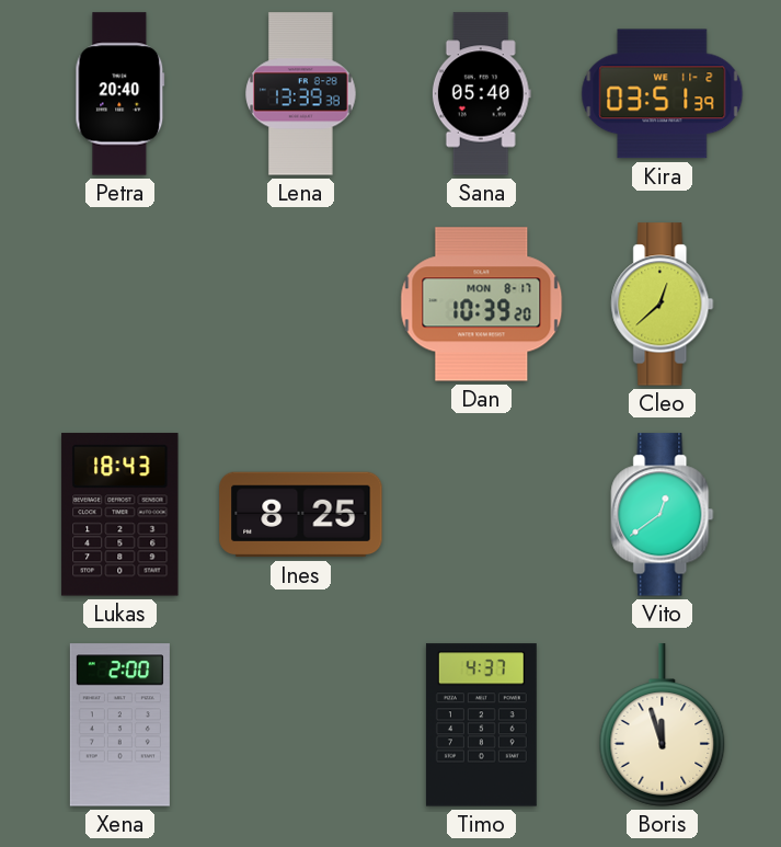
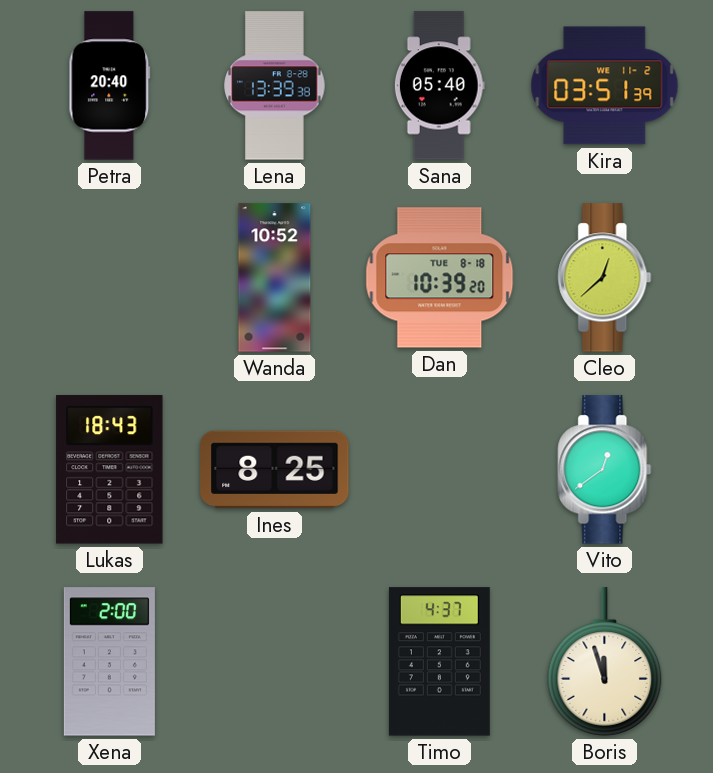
Wanda: none -> 10:52 (275, 278)
Dan date: MON 8-17 -> TUE 8-18 (440, 278)
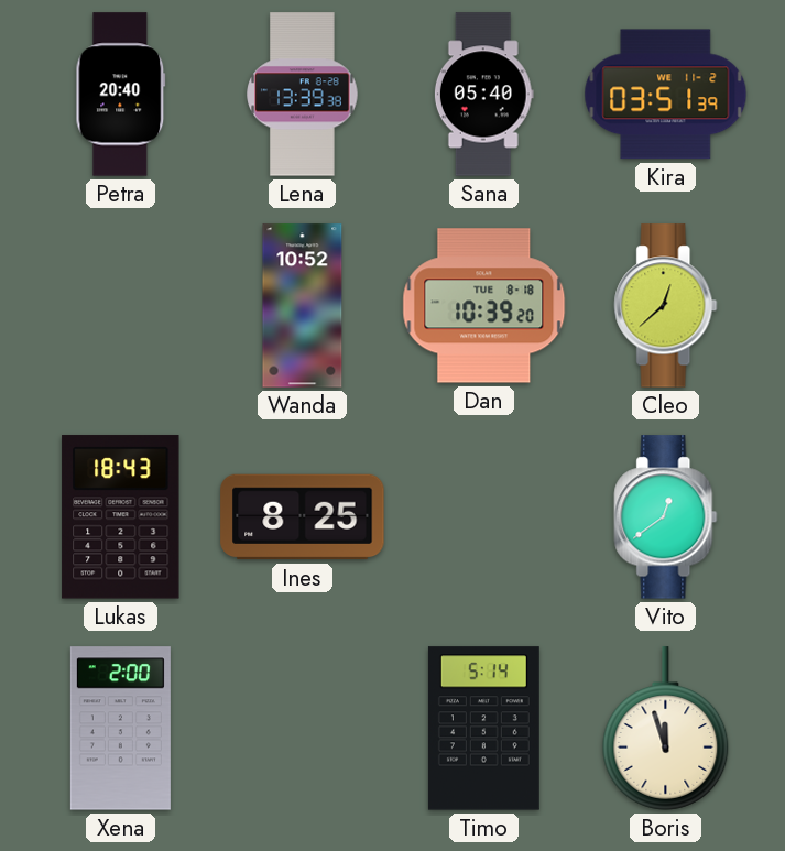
Timo: 4:37 -> 5:14 (483, 729)
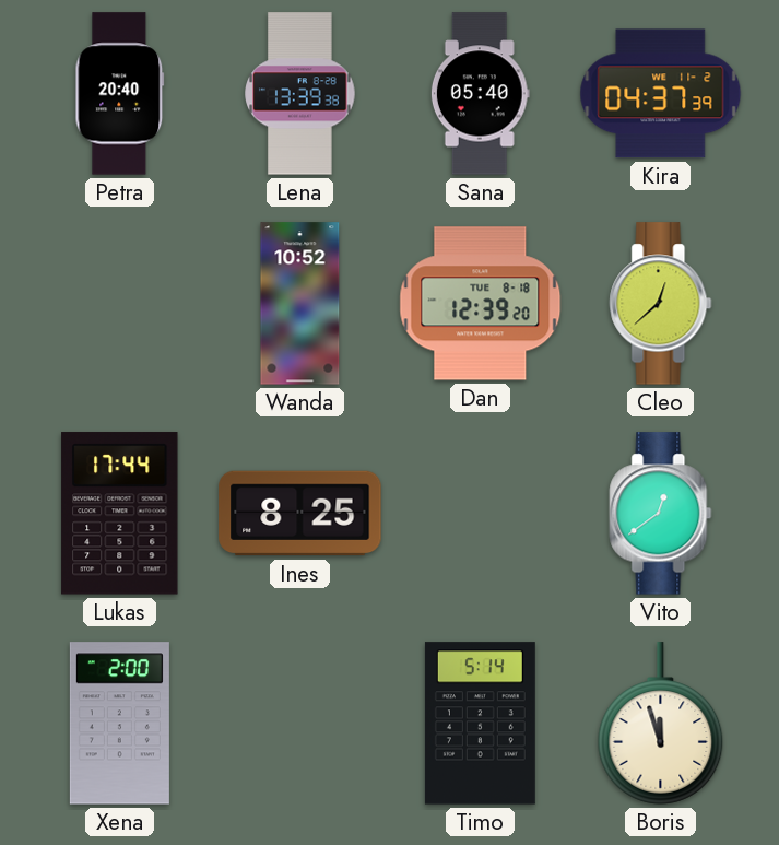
Kira: 03:51 -> 04:37 (661, 94)
Dan: 10:39 -> 12:39 (481, 304)
Lukas: 18:43 -> 17:44 (120, 514)
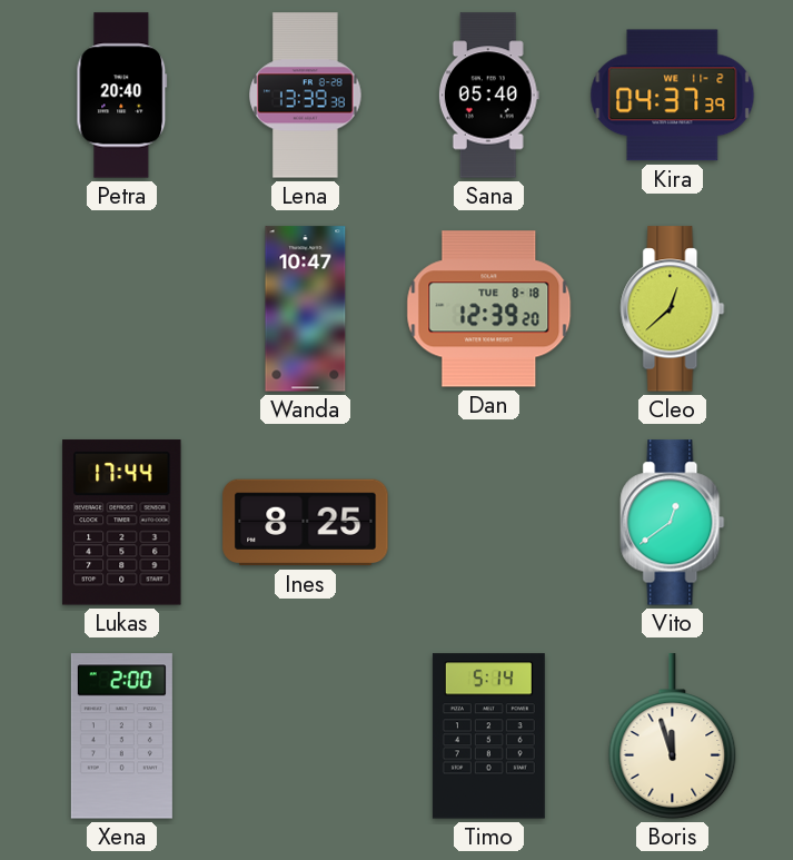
Wanda: 10:52 -> 10:47 (306, 309)
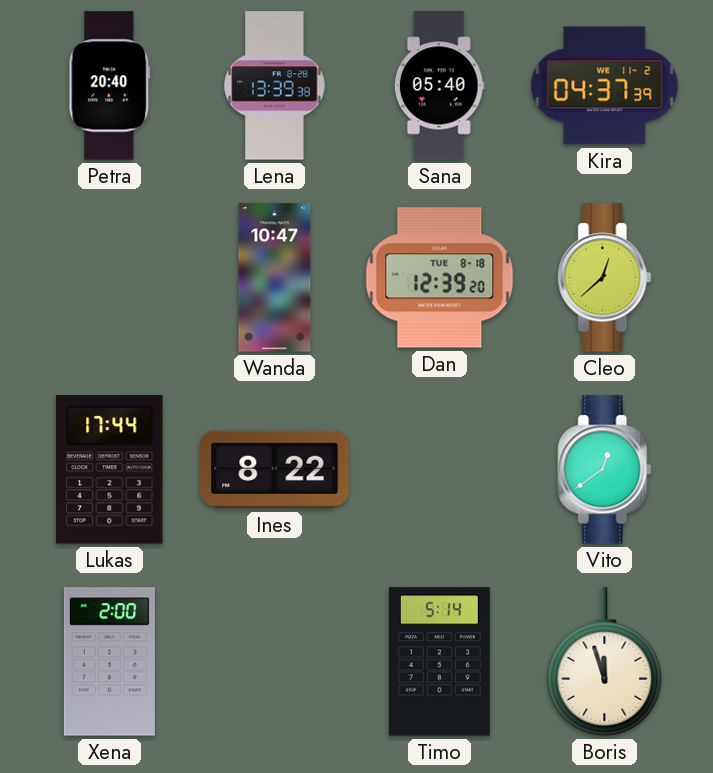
Ines: 8:25 -> 8:22 (275, 470)
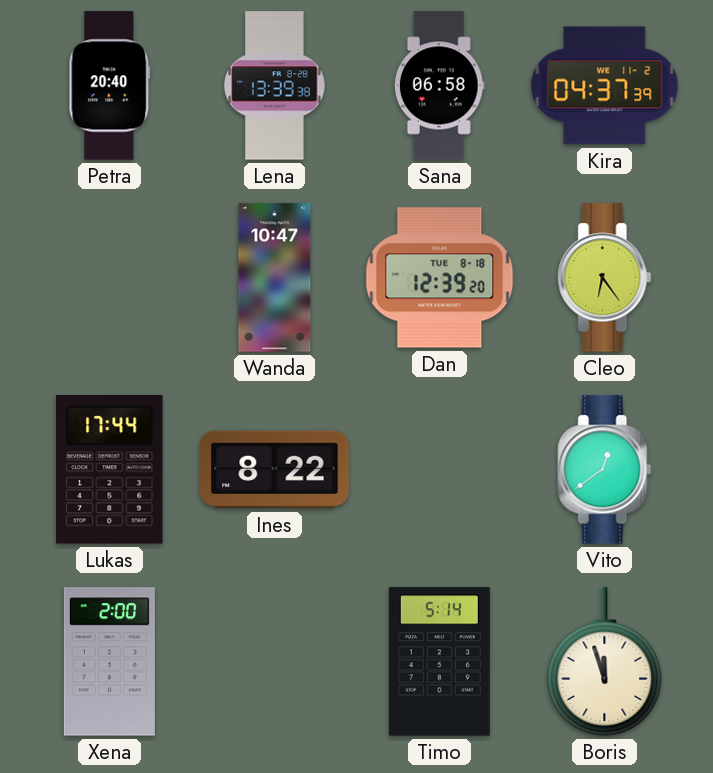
Sana: 05:40 -> 06:58 (439, 86)
Cleo: 12:38 -> 6:24 (605, 278)
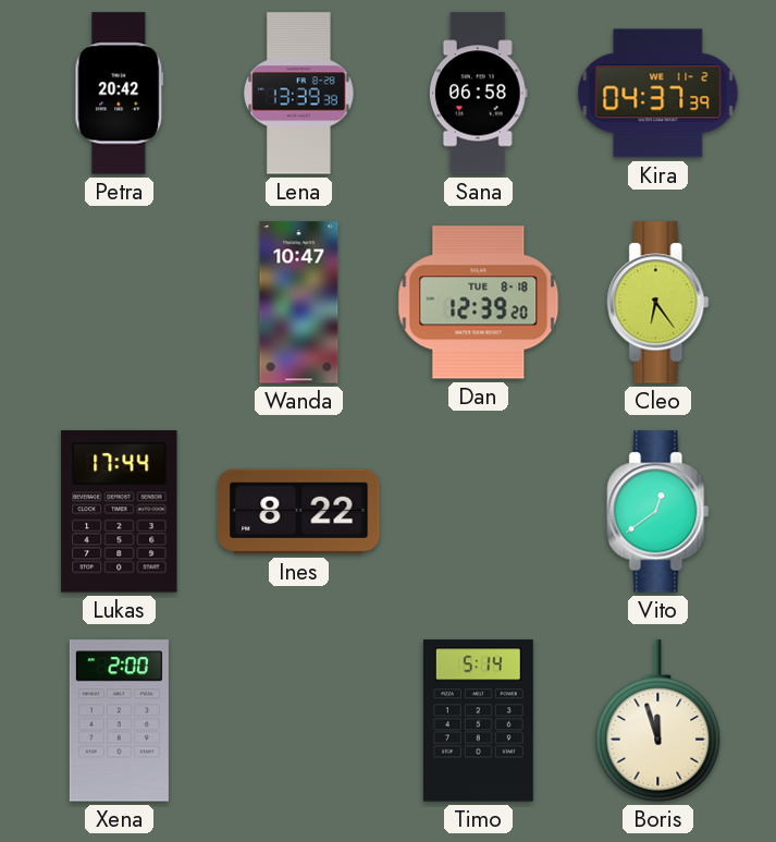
Petra: 20:40 -> 20:42 (120, 94)
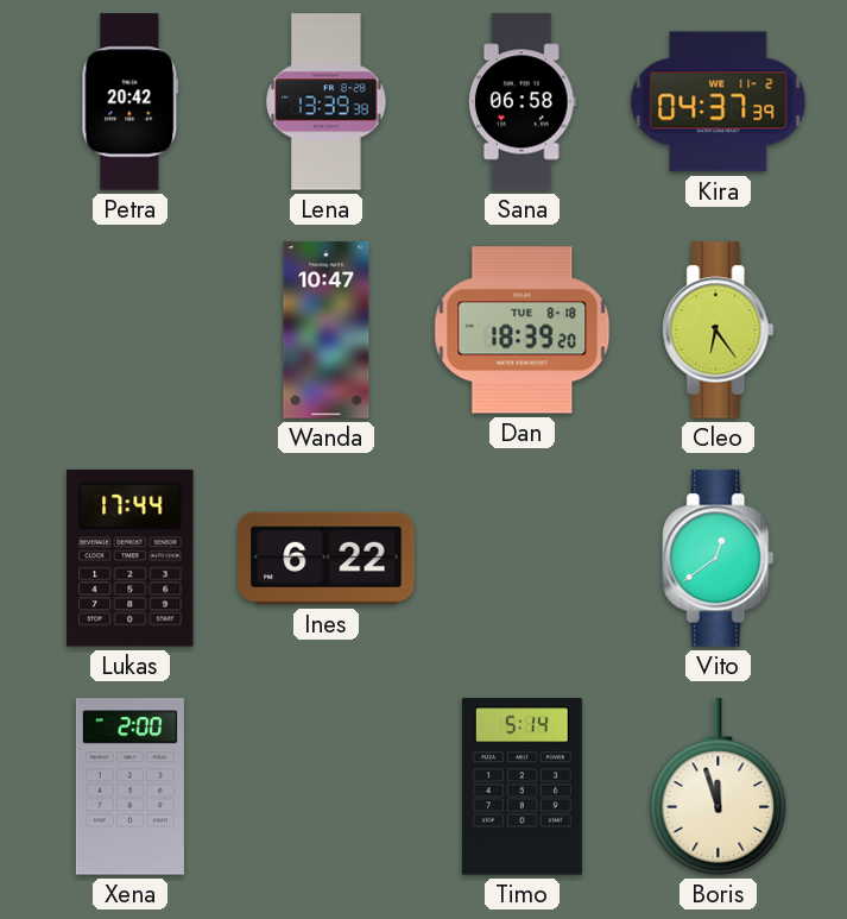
Dan: 12:39 -> 18:39 (523, 331)
Ines: 8:22 -> 6:22 (327, 559)
